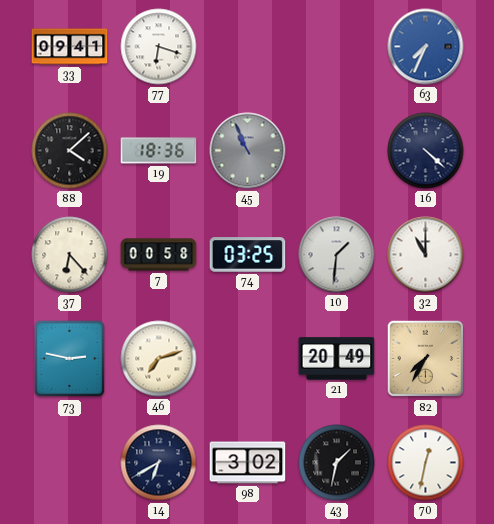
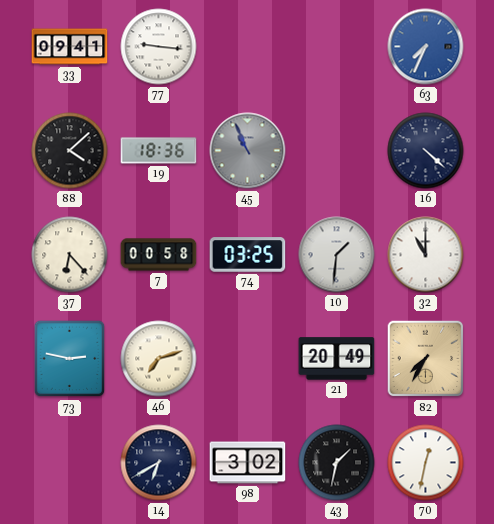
77: 6:18 -> 9:16 (159, 47)
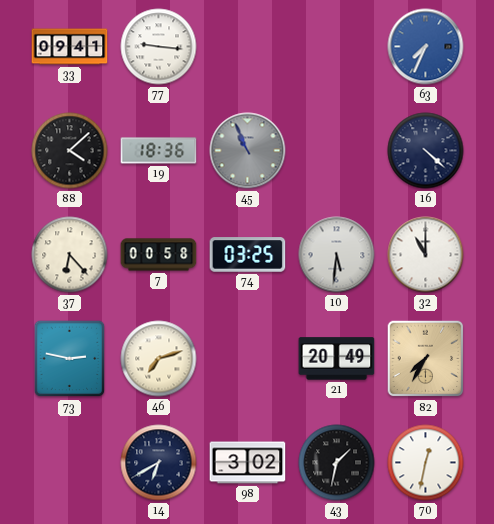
10: 1:31 -> 5:31 (337, 255)
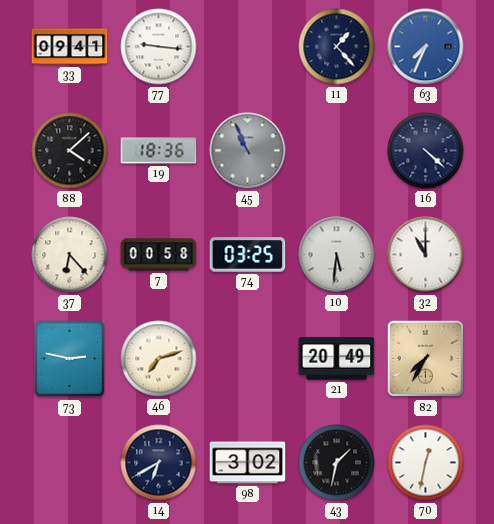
11: none -> 1:23 (337, 47)
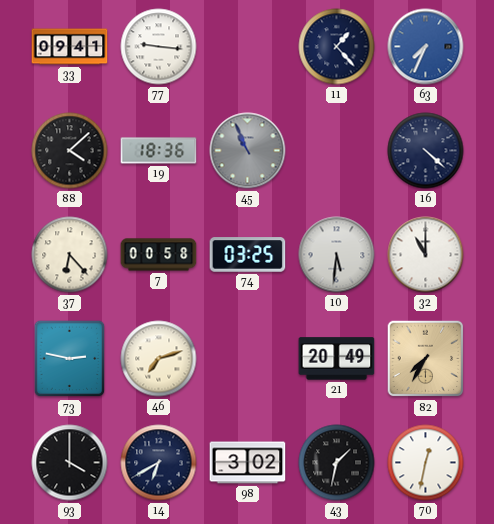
93: none -> 4:00 (70, 463)
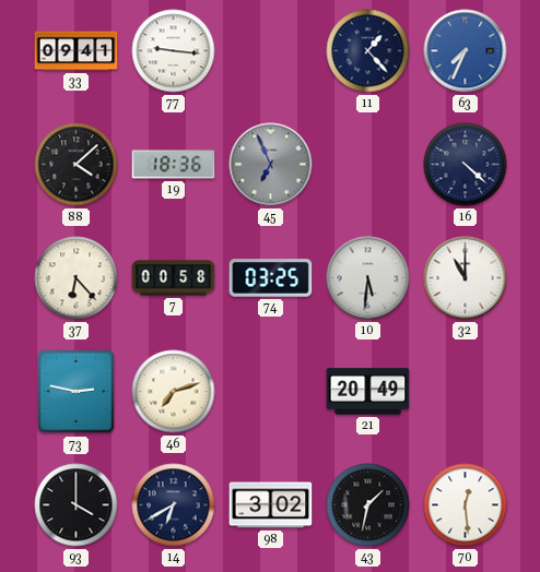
45: 10:56 -> 6:56 (271, 165)
82: 7:35 -> none (426, 359)
70: 12:32 -> 12:29 (466, 505)
